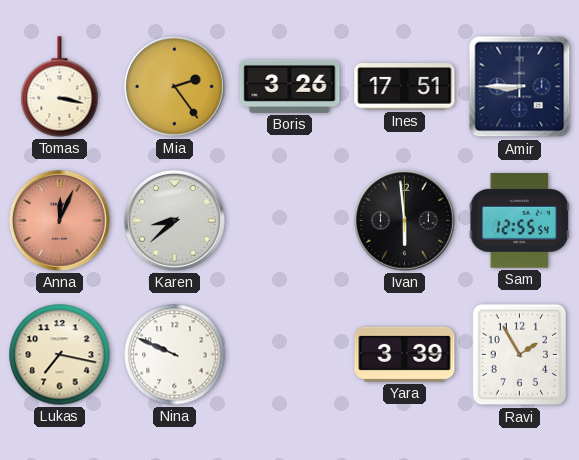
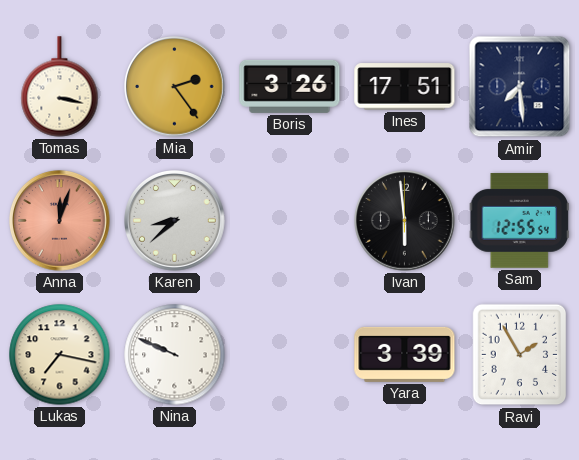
Amir: 8:45 -> 7:29 (520, 87)
Anna: 12:04 -> 12:03 (60, 221)
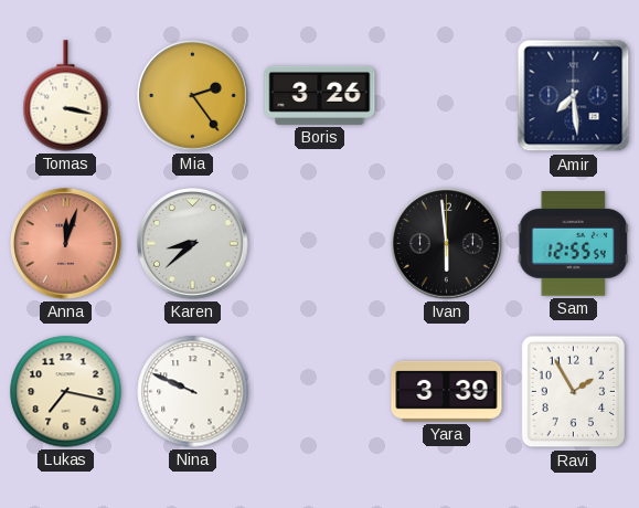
Ines: 17:51 -> none (405, 87)
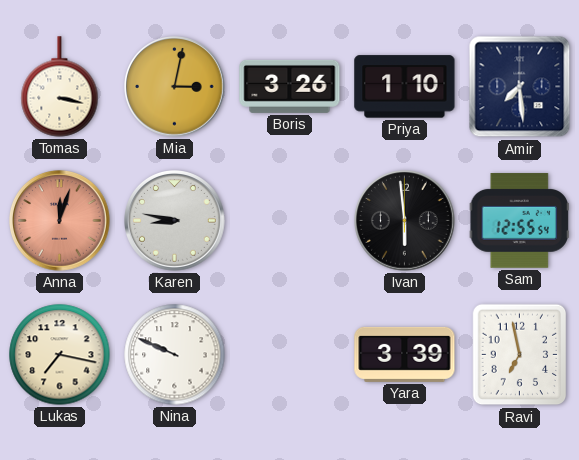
Mia: 2:24 -> 3:02 (175, 87)
Priya: none -> 1:10 (405, 87)
Karen: 8:38 -> 8:47 (175, 221)
Ravi: 1:55 -> 6:58 (520, 355)
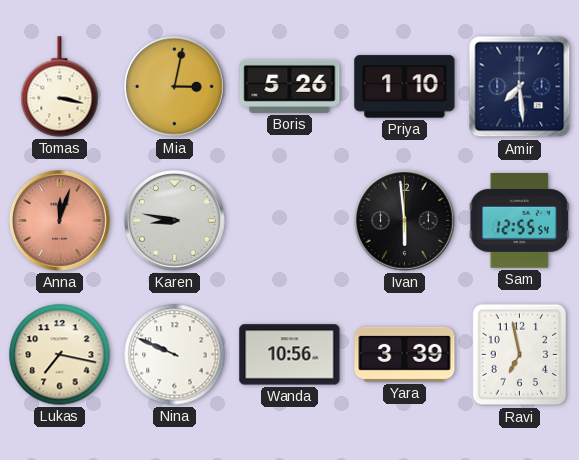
Boris: 3:26 -> 5:26 (290, 86)
Wanda: none -> 10:56 (290, 355)
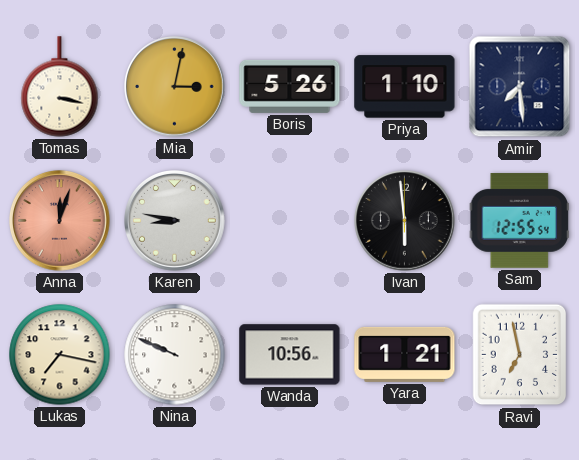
Yara: 3:39 -> 1:21 (405, 354)
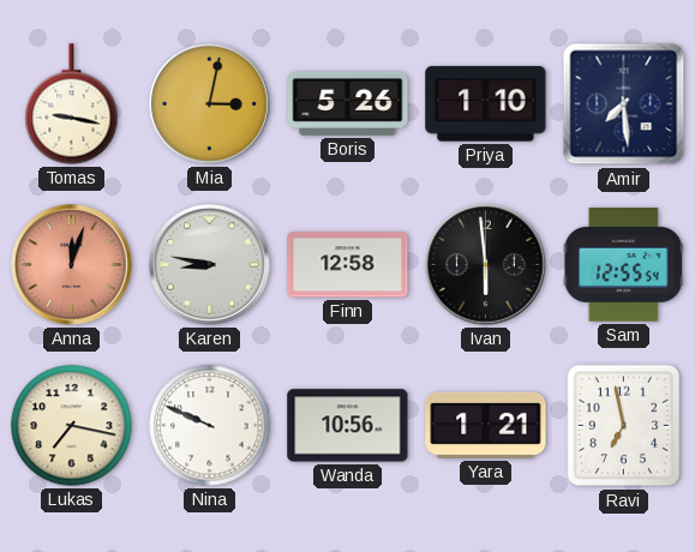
Tomas: 3:17 -> 9:17 (72, 104)
Finn: none -> 12:58 (348, 265)
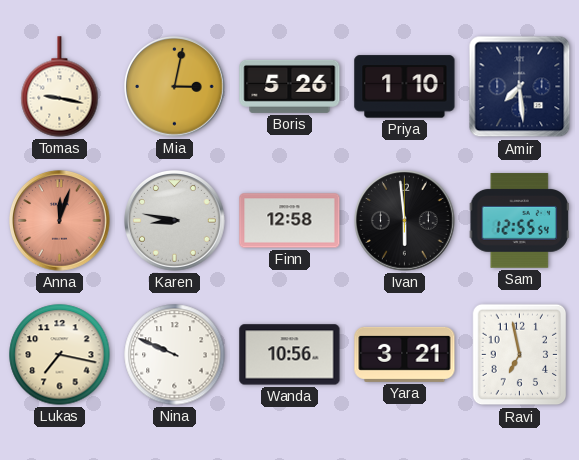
Yara: 1:21 -> 3:21 (405, 354)
